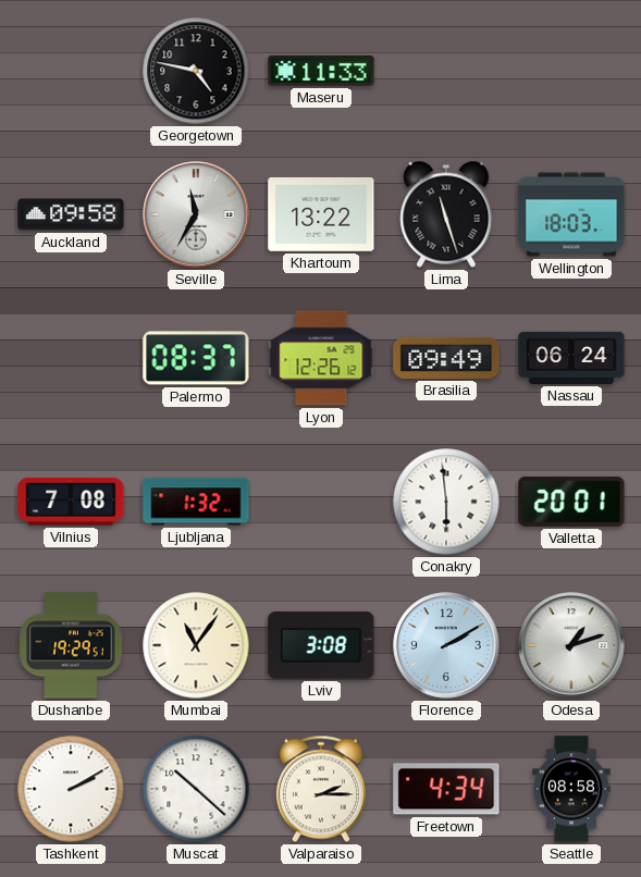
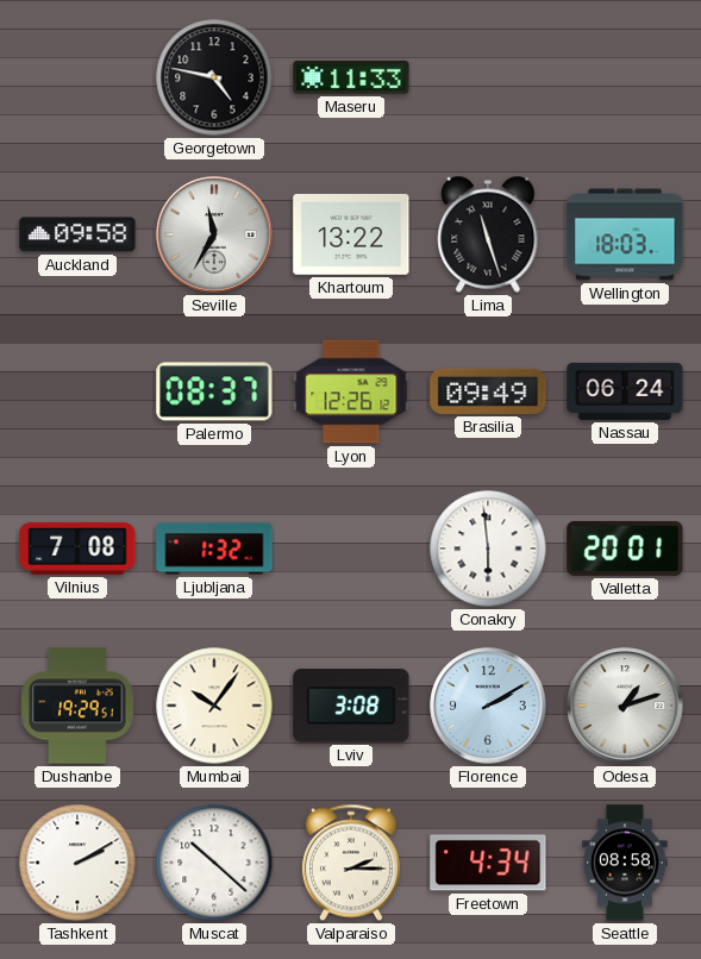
Mumbai: 11:06 -> 10:06 (214, 706)
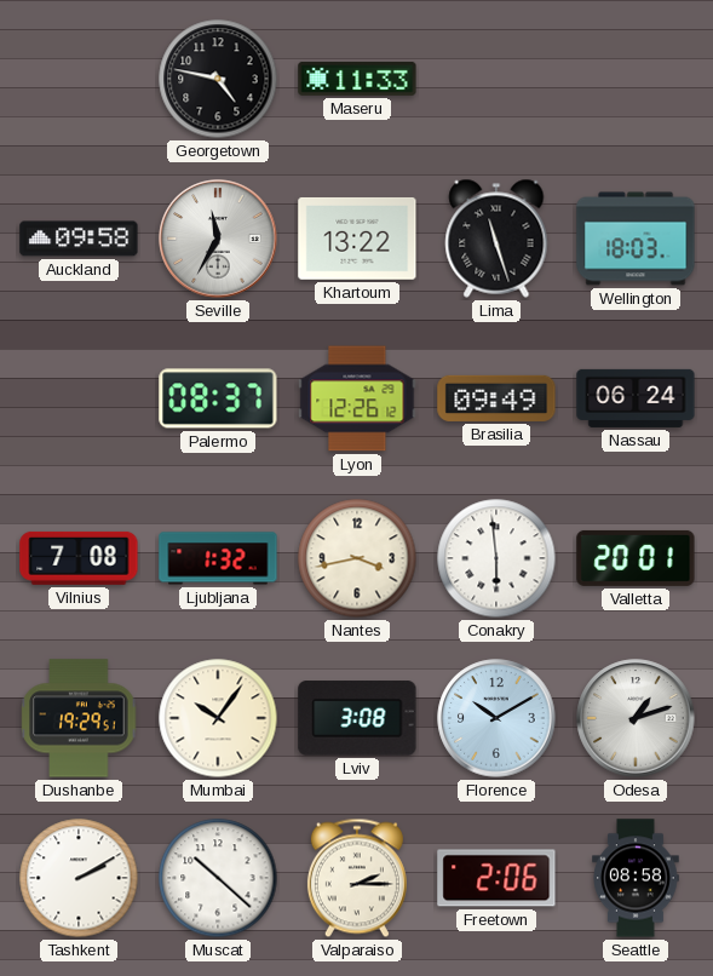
Nantes: none -> 3:43 (357, 558)
Florence: 2:10 -> 10:10 (496, 718)
Freetown: 4:34 -> 2:06 (496, 878)
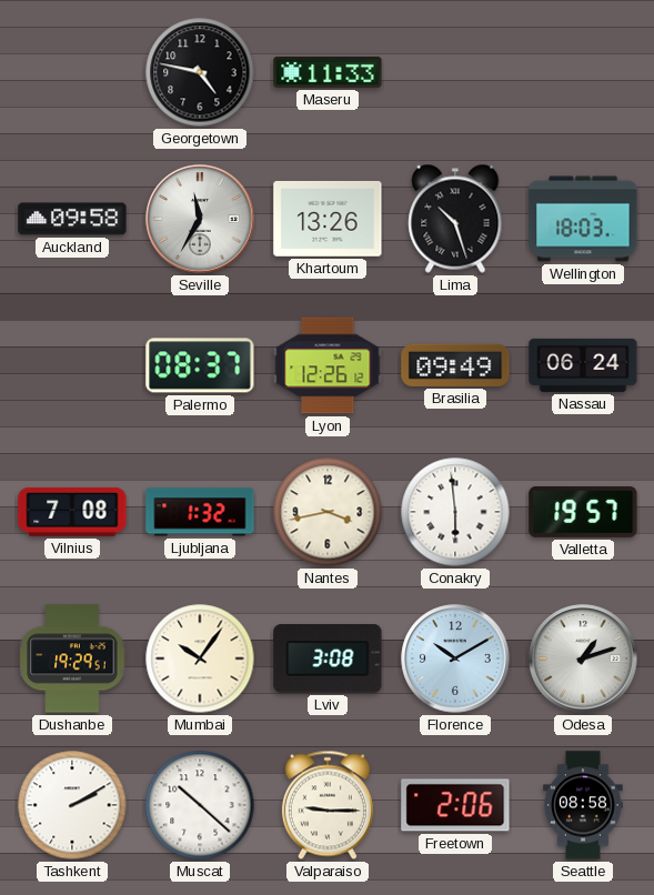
Khartoum: 13:22 -> 13:26 (328, 219)
Lima: 11:27 -> 10:27 (455, 219)
Valletta: 20:01 -> 19:57 (583, 512)
Valparaiso: 2:15 -> 9:15 (328, 805)
